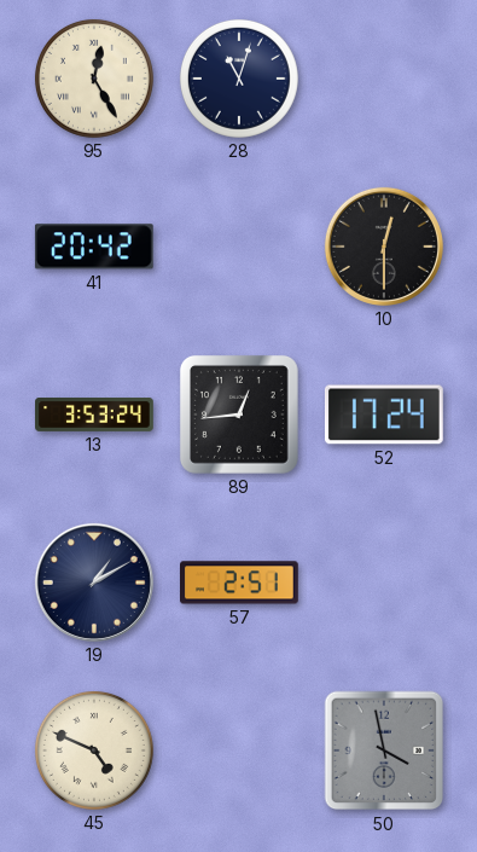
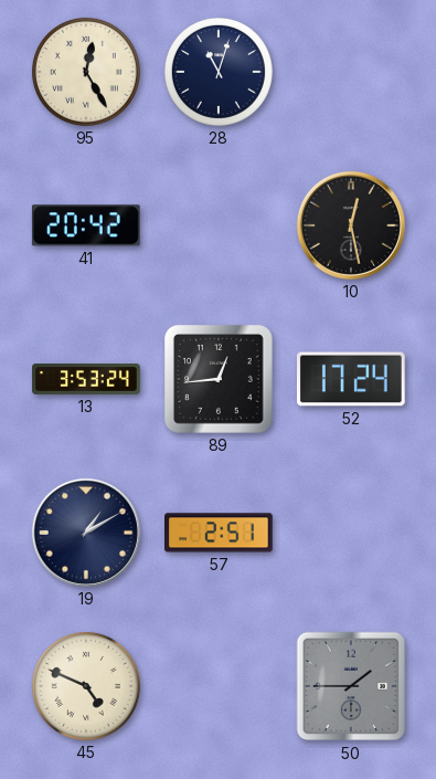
10: 12:30 -> 12:28 (351, 225)
50: 3:58 -> 1:45 (351, 686)
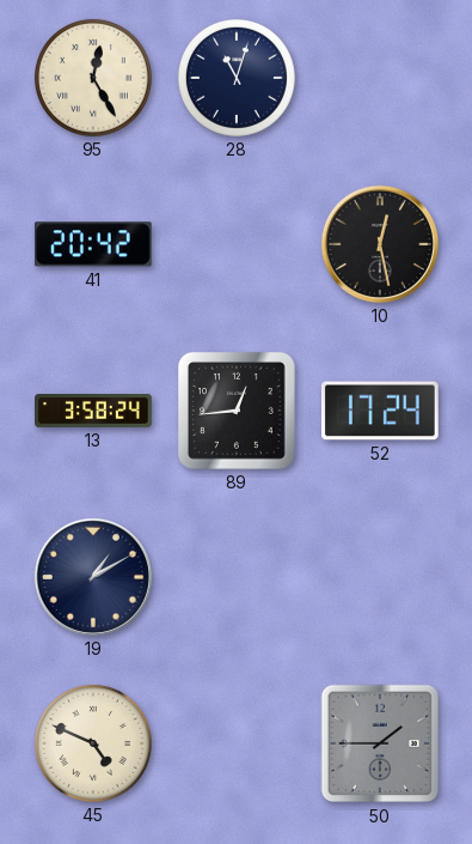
13: 3:53 -> 3:58 (93, 412)
57: 2:51 -> none (220, 533)
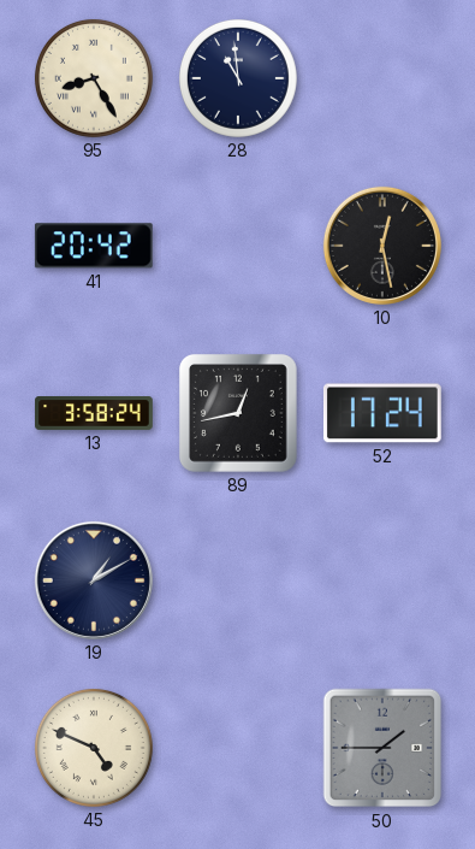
95: 12:25 -> 8:25 (94, 78)
28: 11:03 -> 10:59 (238, 78)
89: 12:44 -> 12:43 (238, 413)
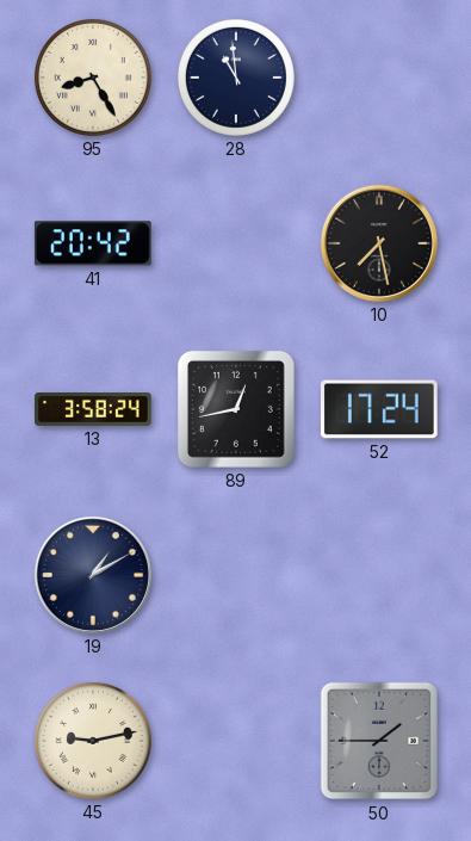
10: 12:28 -> 7:28 (379, 243)
45: 4:49 -> 9:13 (93, 741)
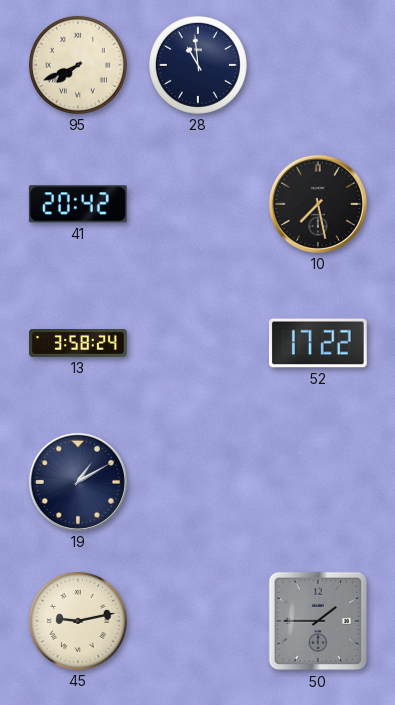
95: 8:25 -> 7:41 (78, 65)
89: 12:43 -> none (236, 409)
52: 17:24 -> 17:22 (318, 343)
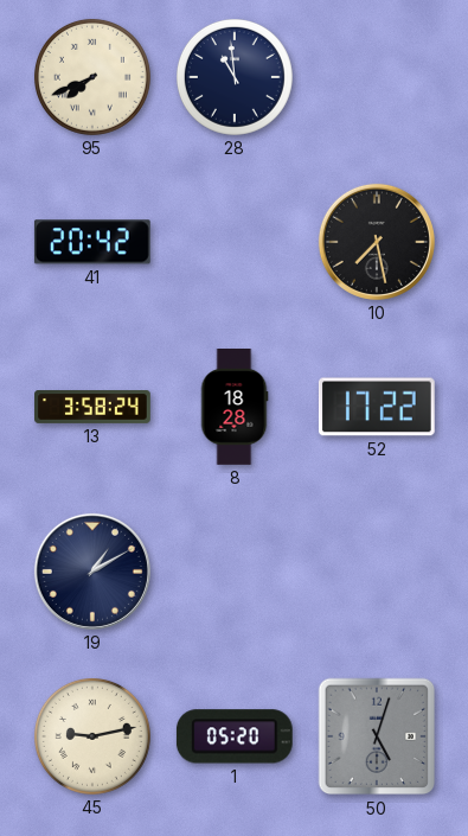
8: none -> 18:28 (235, 408)
1: none -> 05:20 (235, 736)
50: 1:45 -> 5:03 (377, 736)
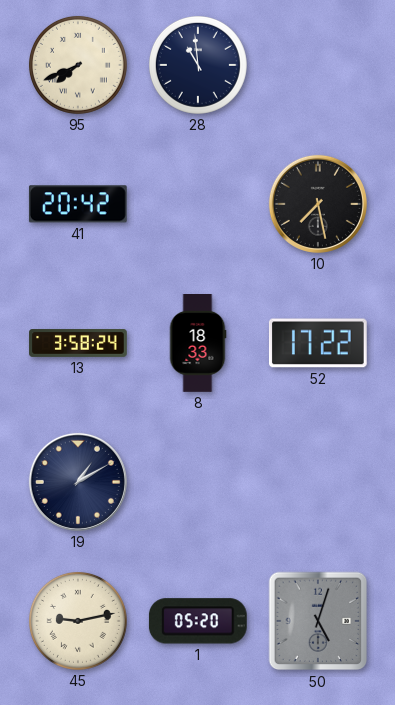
8: 18:28 -> 18:33 (198, 344)
